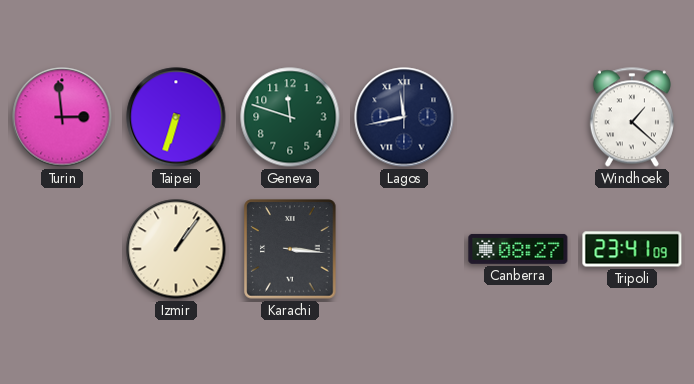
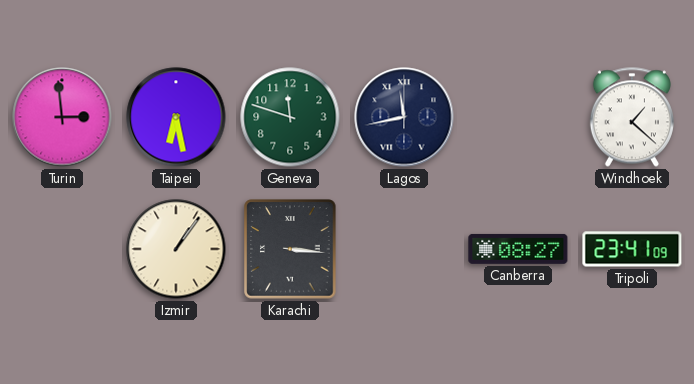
Taipei: 6:33 -> 6:28 (176, 117)
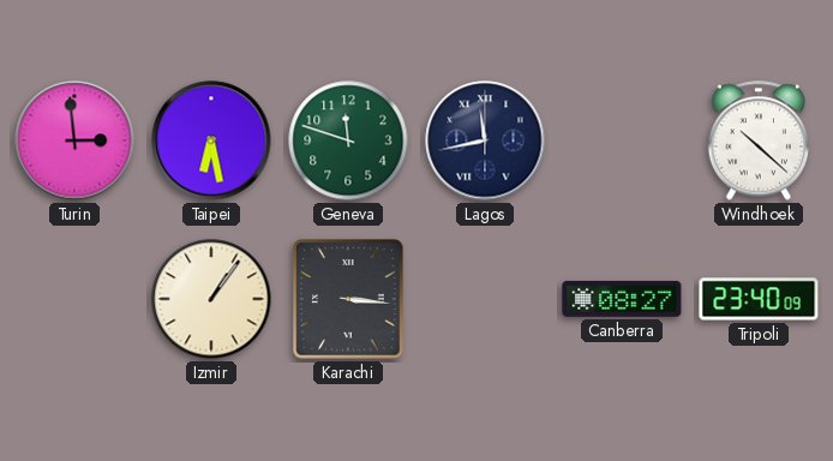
Windhoek: 1:22 -> 10:22 (759, 140)
Tripoli: 23:41 -> 23:40 (759, 299)
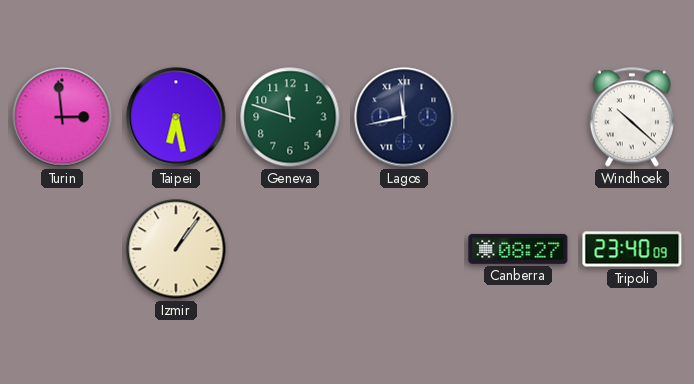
Karachi: 3:16 -> none (348, 299)
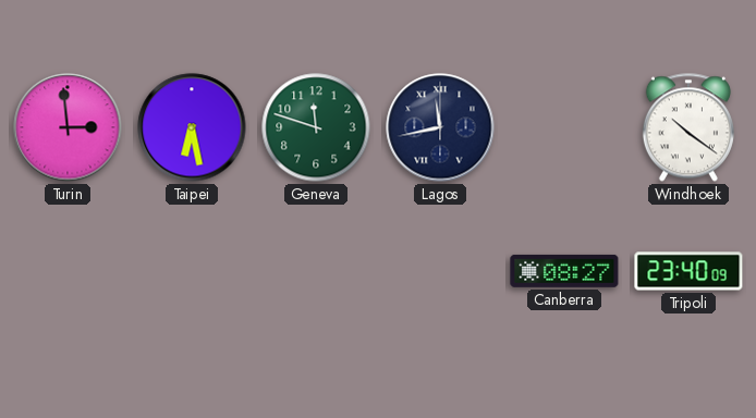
Windhoek: 10:22 -> 10:21 (688, 127)
Izmir: 1:06 -> none (176, 249)
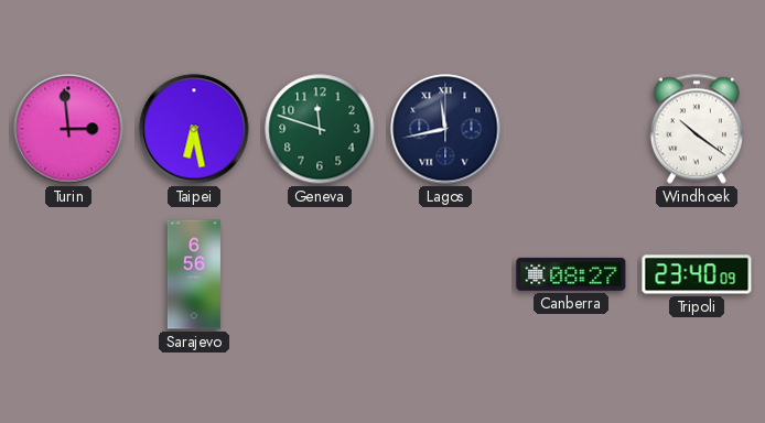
Sarajevo: none -> 6:56 (194, 274)
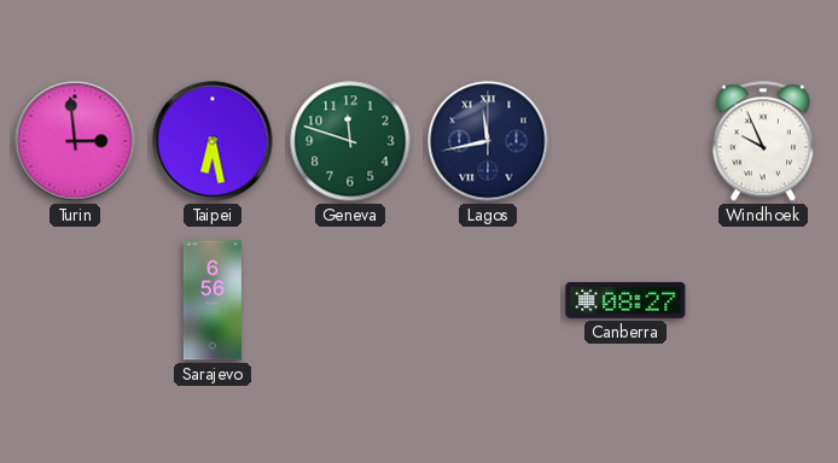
Windhoek: 10:21 -> 9:56 (763, 141)
Tripoli: 23:40 -> none (697, 274)
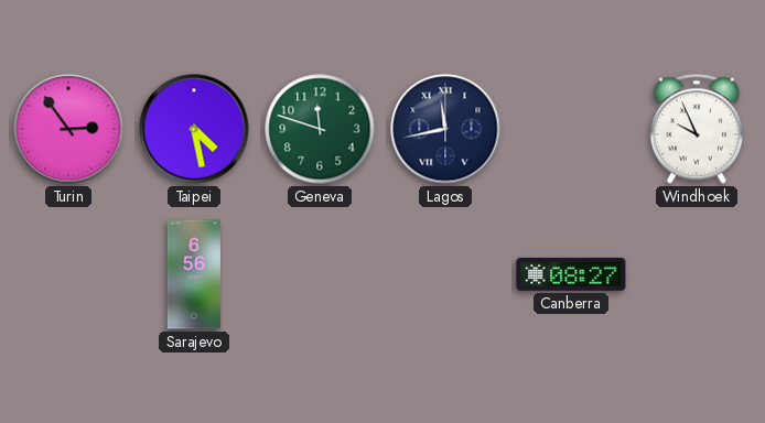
Turin: 2:59 -> 2:54 (68, 129)
Taipei: 6:28 -> 4:28 (194, 129)
